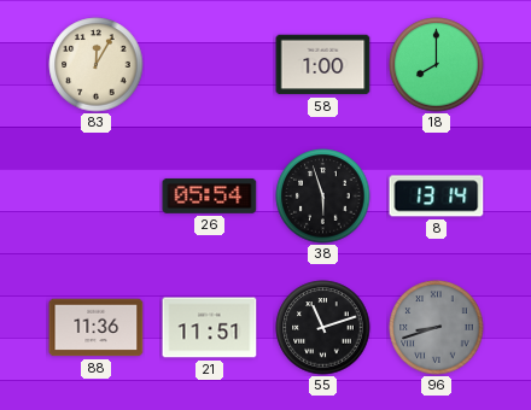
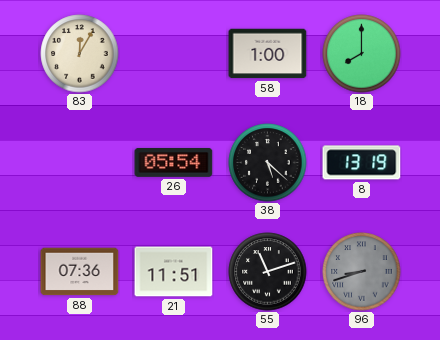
38: 5:57 -> 5:22 (268, 163)
8: 13:14 -> 13:19 (362, 163)
88: 11:36 -> 07:36 (80, 272)
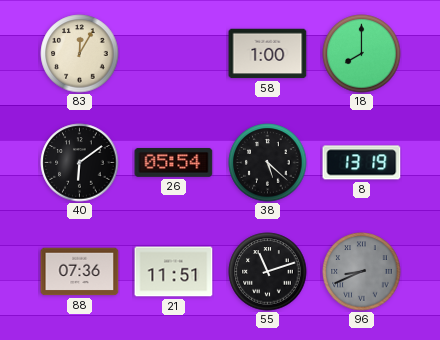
40: none -> 6:09 (80, 163)
96: 8:42 -> 8:41 (362, 272)
